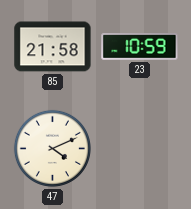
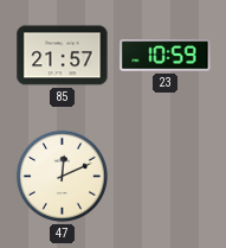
85: 21:58 -> 21:57 (63, 56)
47: 4:11 -> 12:11 (62, 176)
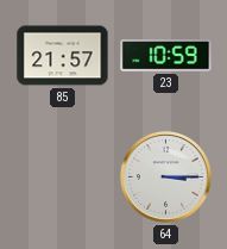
47: 12:11 -> none (62, 176)
64: none -> 3:15 (166, 178)
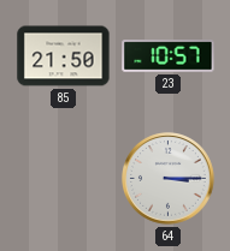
85: 21:57 -> 21:50 (64, 56)
23: 10:59 -> 10:57 (169, 56)
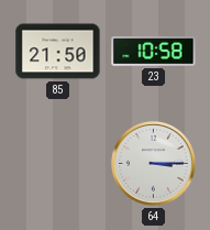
23: 10:57 -> 10:58 (154, 52)
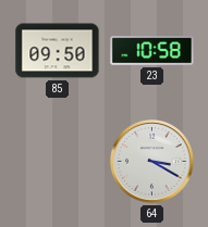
85: 21:50 -> 09:50 (58, 51)
64: 3:15 -> 3:20 (152, 162)
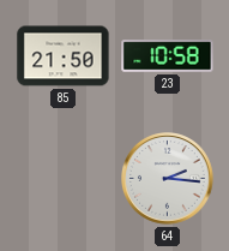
85: 09:50 -> 21:50 (64, 56)
64: 3:20 -> 2:16 (168, 179)
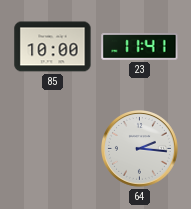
85: 21:50 -> 10:00 (53, 47)
23: 10:58 -> 11:41 (140, 47)
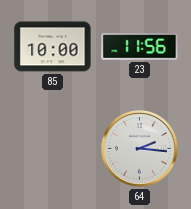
23: 11:41 -> 11:56 (140, 47)
